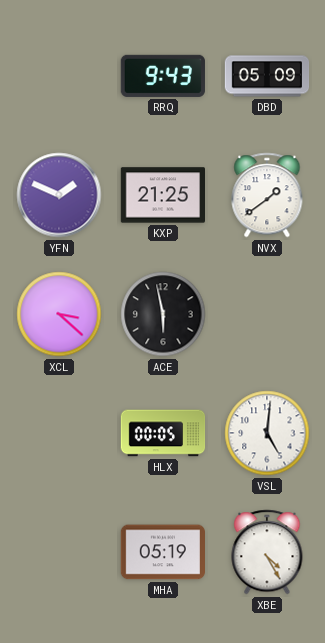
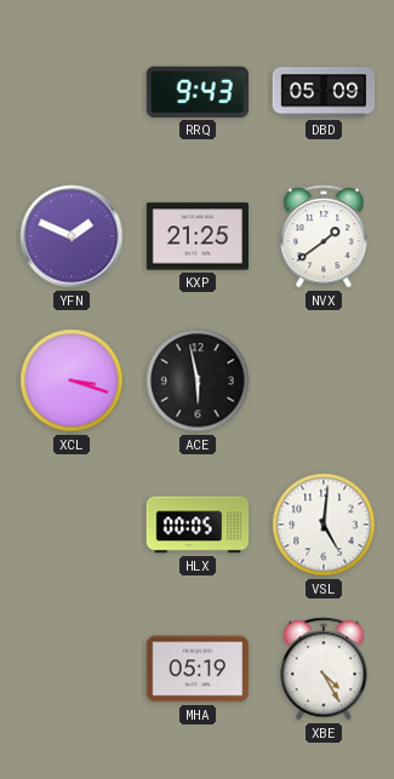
XCL: 3:22 -> 3:18 (72, 380)
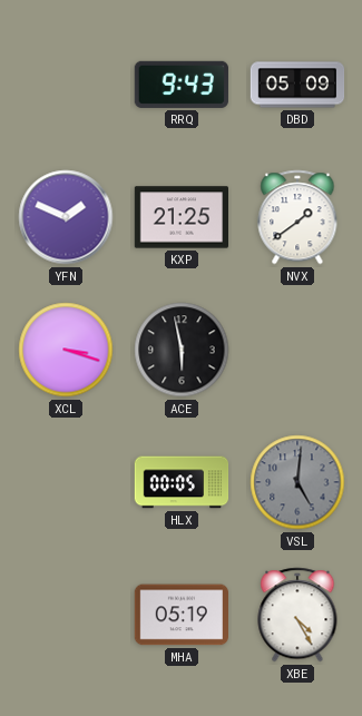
VSL dial: white -> grey (297, 482)
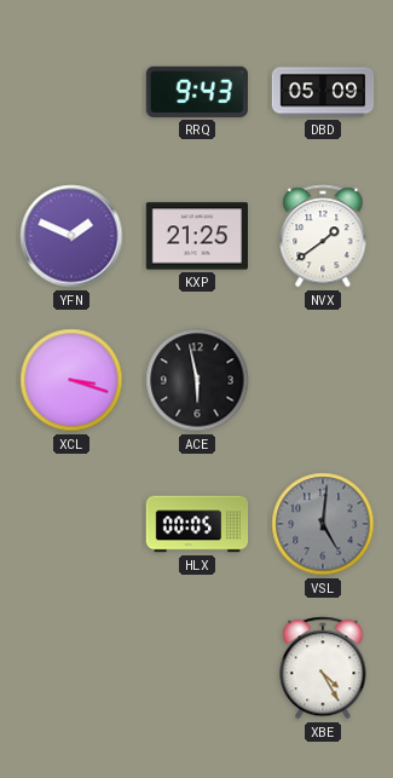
MHA: 05:19 -> none (180, 615)
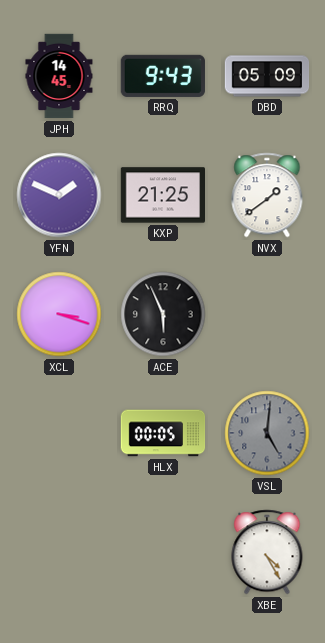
JPH: none -> 14:45 (59, 76)
ACE: 5:58 -> 5:56 (163, 314)
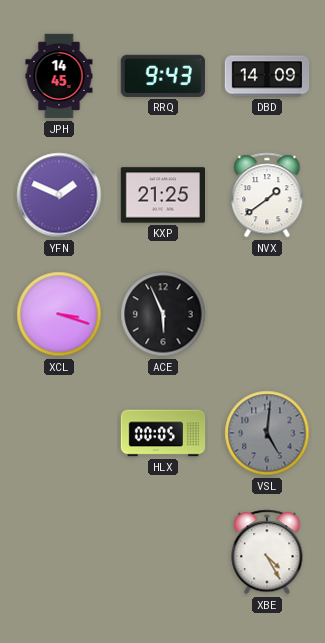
DBD: 05:09 -> 14:09 (267, 76)
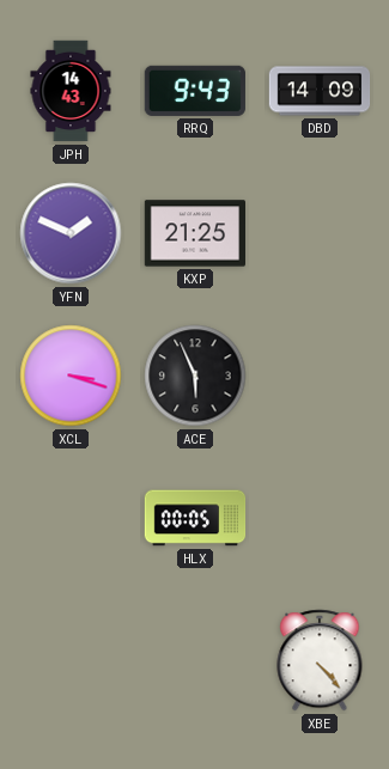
JPH: 14:45 -> 14:43 (71, 91)
NVX: 1:39 -> none (267, 195)
VSL: 5:01 -> none (267, 433)
XBE: 4:25 -> 4:23 (320, 660)
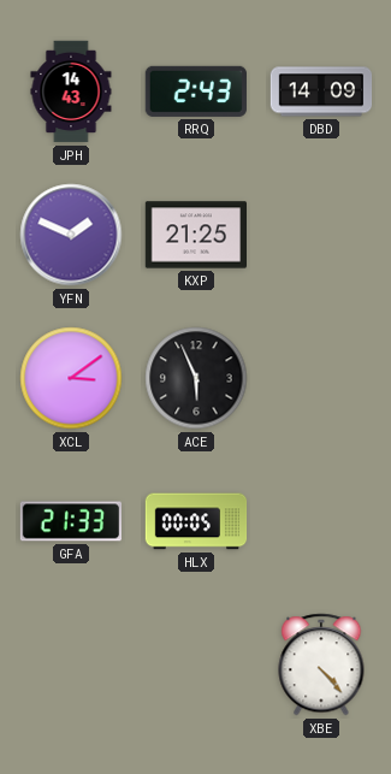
RRQ: 9:43 -> 2:43 (196, 91)
XCL: 3:18 -> 3:09 (71, 378)
GFA: none -> 21:33 (70, 521)
